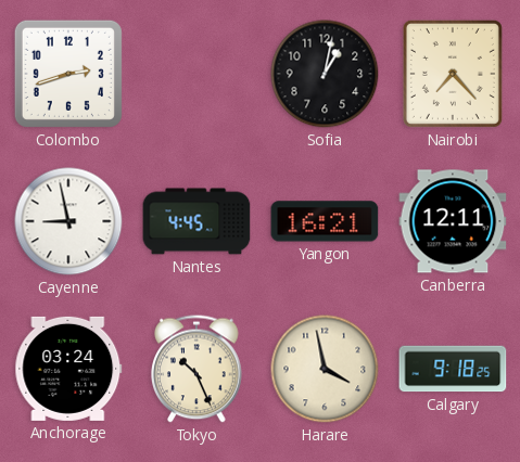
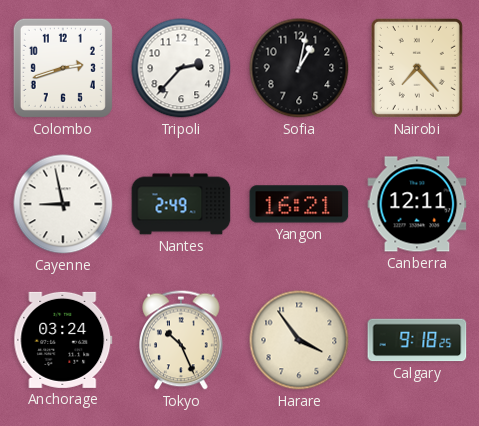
Tripoli: none -> 2:37 (181, 68)
Nantes: 4:45 -> 2:49 (181, 204)
Harare: 3:58 -> 3:54 (299, 340)
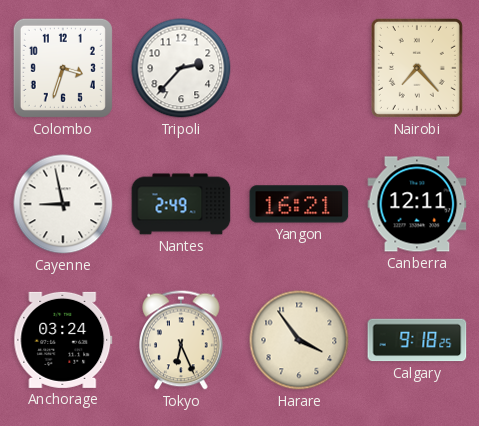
Colombo: 2:42 -> 3:33 (63, 68)
Sofia: 1:02 -> none (299, 68)
Tokyo: 10:26 -> 6:26 (181, 340)
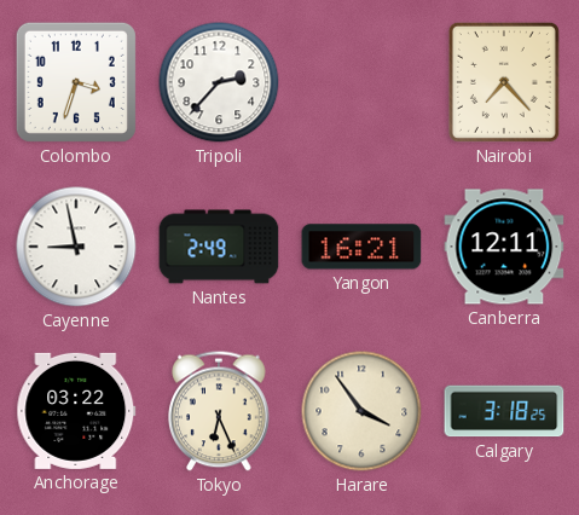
Anchorage: 03:24 -> 03:22 (76, 411)
Calgary: 9:18 -> 3:18 (504, 411)
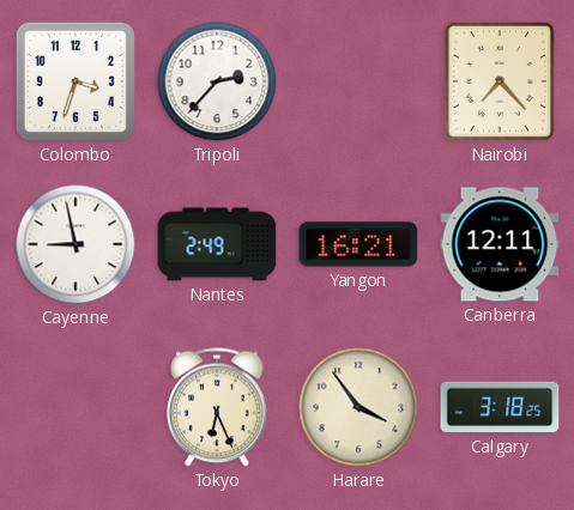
Anchorage: 03:22 -> none (76, 411)
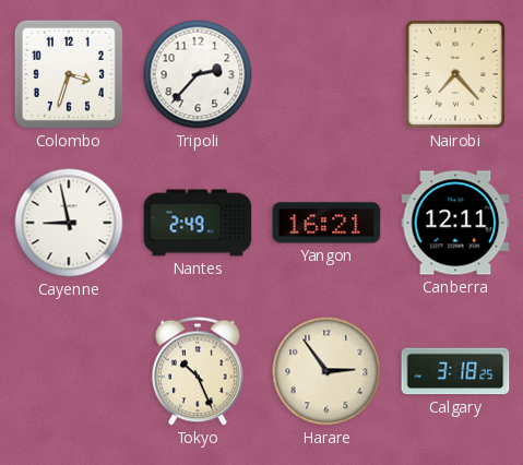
Tokyo: 6:26 -> 10:26 (198, 371)
Harare: 3:54 -> 2:54 (326, 371)
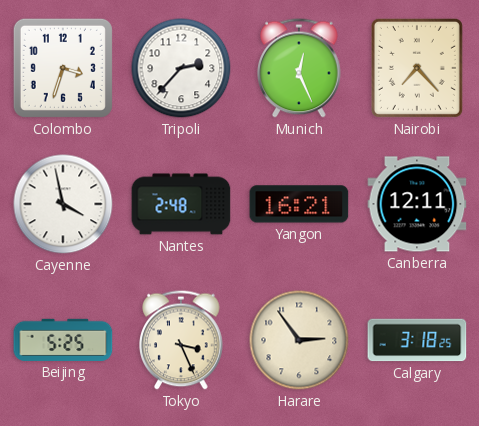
Munich: none -> 12:26 (299, 68)
Cayenne: 8:58 -> 3:58 (63, 204)
Nantes: 2:49 -> 2:48 (181, 204)
Beijing: none -> 5:25 (63, 340)
Tokyo: 10:26 -> 3:26 (181, 340)
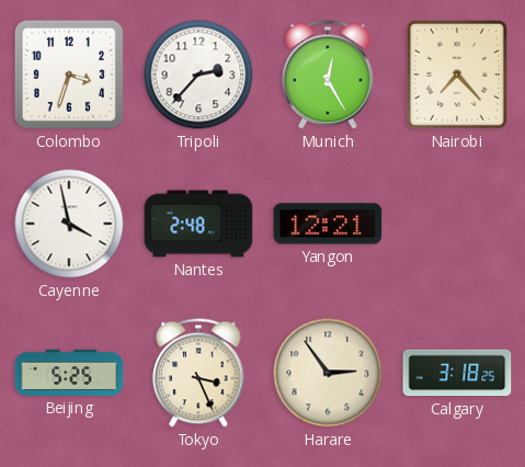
Munich: 12:26 -> 12:25 (328, 75)
Yangon: 16:21 -> 12:21 (328, 224)
Canberra: 12:11 -> none (417, 204)
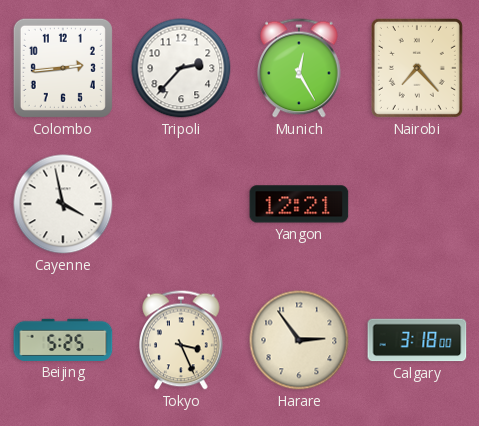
Colombo: 3:33 -> 2:44 (63, 68)
Nantes: 2:48 -> none (198, 224)
Calgary: 3:18:25 -> 3:18:00 (417, 340)
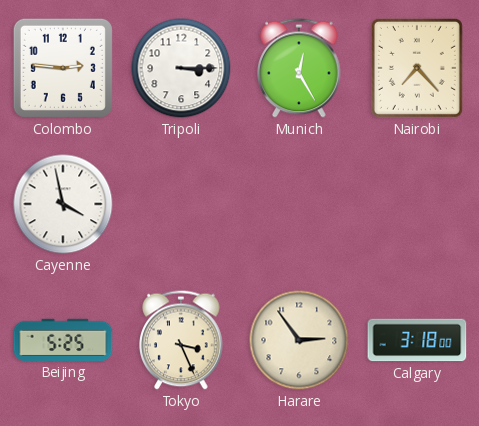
Colombo: 2:44 -> 2:46 (63, 68)
Tripoli: 2:37 -> 3:15 (181, 68)
Yangon: 12:21 -> none (299, 204)
